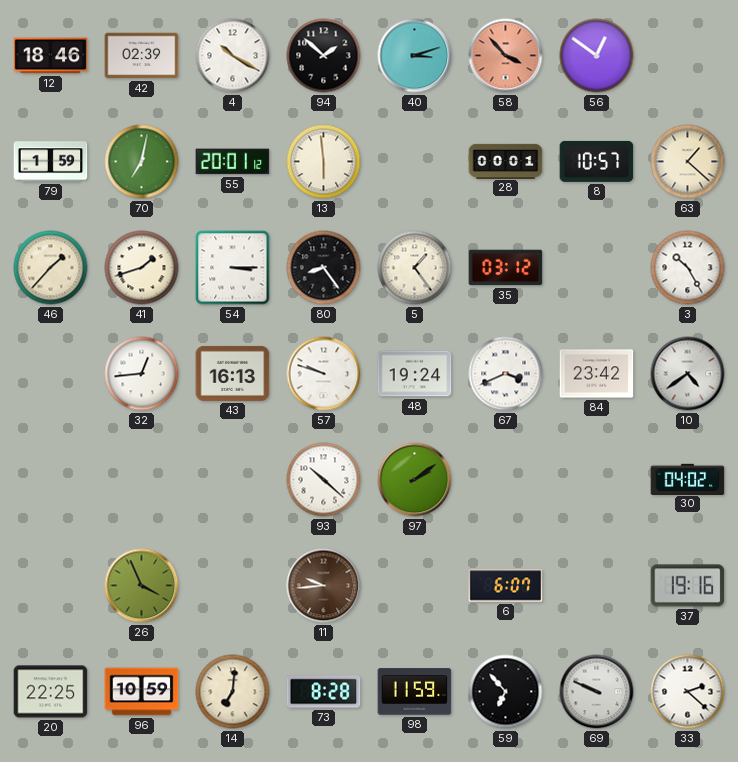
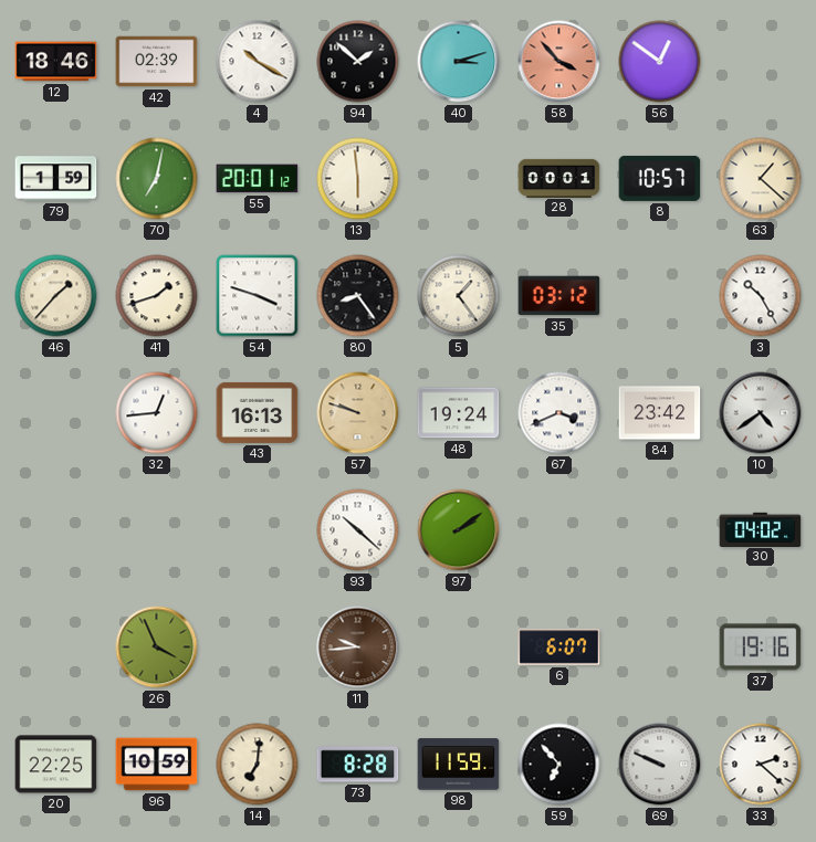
54: 3:15 -> 3:48 (258, 296)
57 dial: white -> champagne (358, 413)
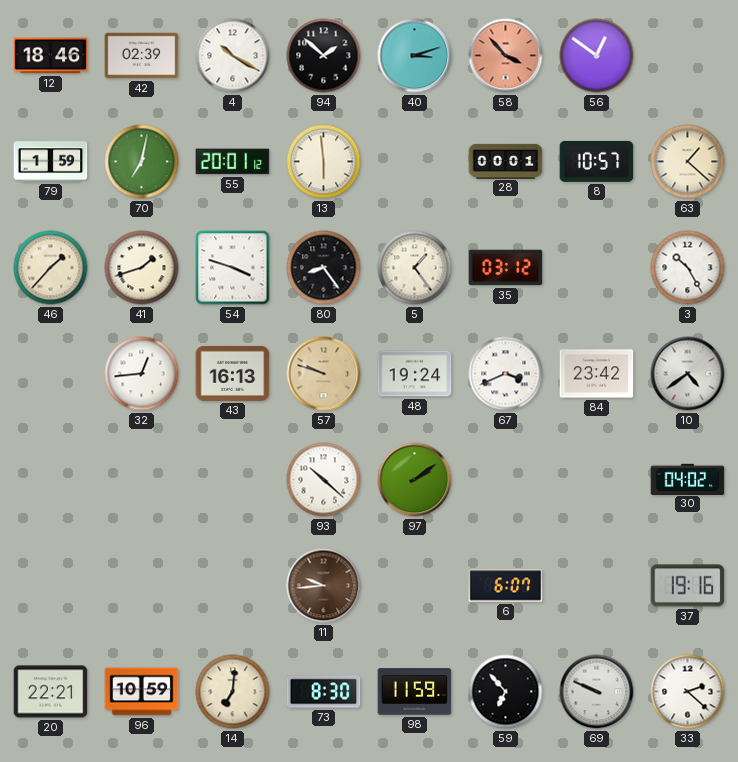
26: 3:56 -> none (157, 648)
20: 22:25 -> 22:21 (51, 692)
73: 8:28 -> 8:30 (324, 692)
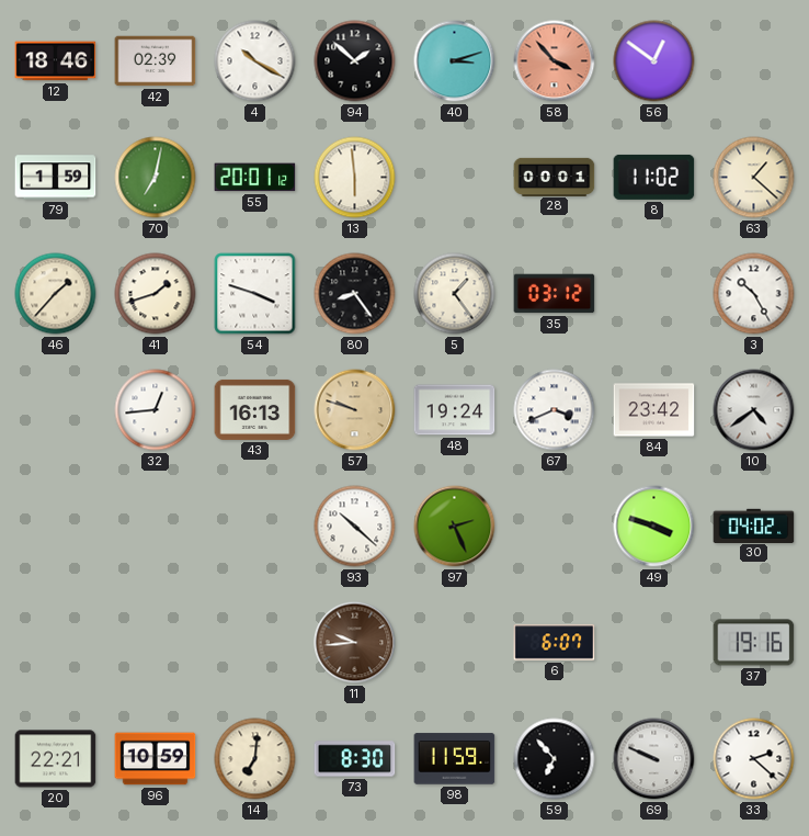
8: 10:57 -> 11:02 (654, 177)
97: 2:09 -> 2:26 (455, 527)
49: none -> 3:48 (654, 527)
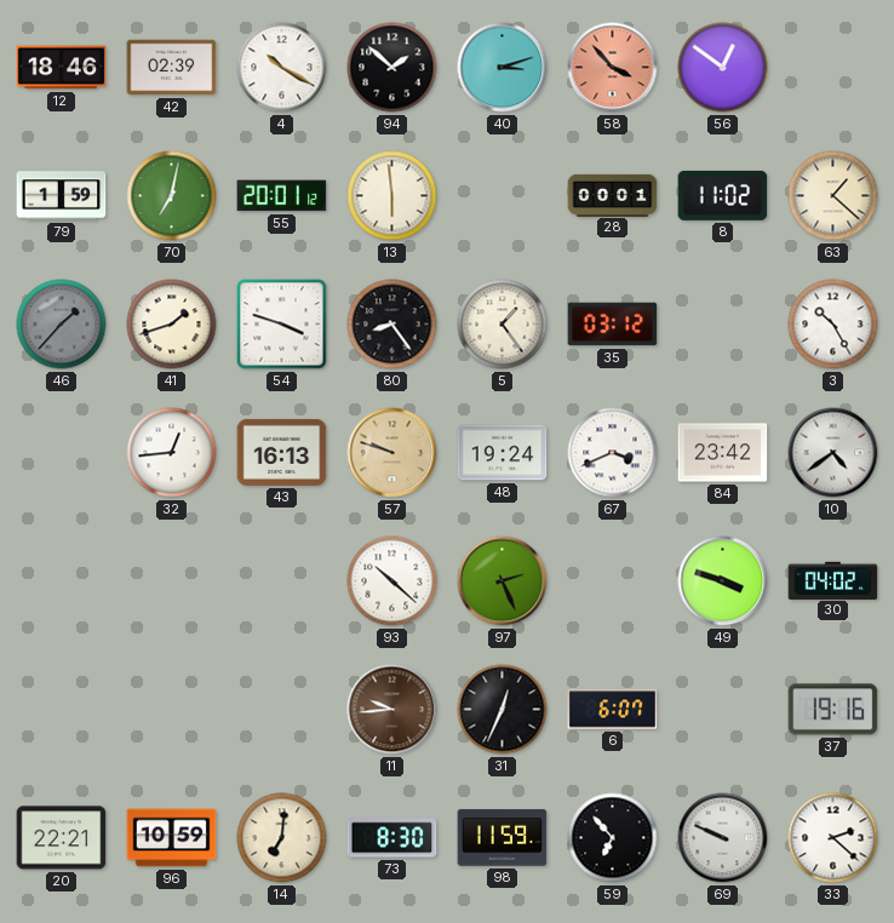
46 dial: cream -> grey (62, 325)
31: none -> 12:34 (503, 710)
